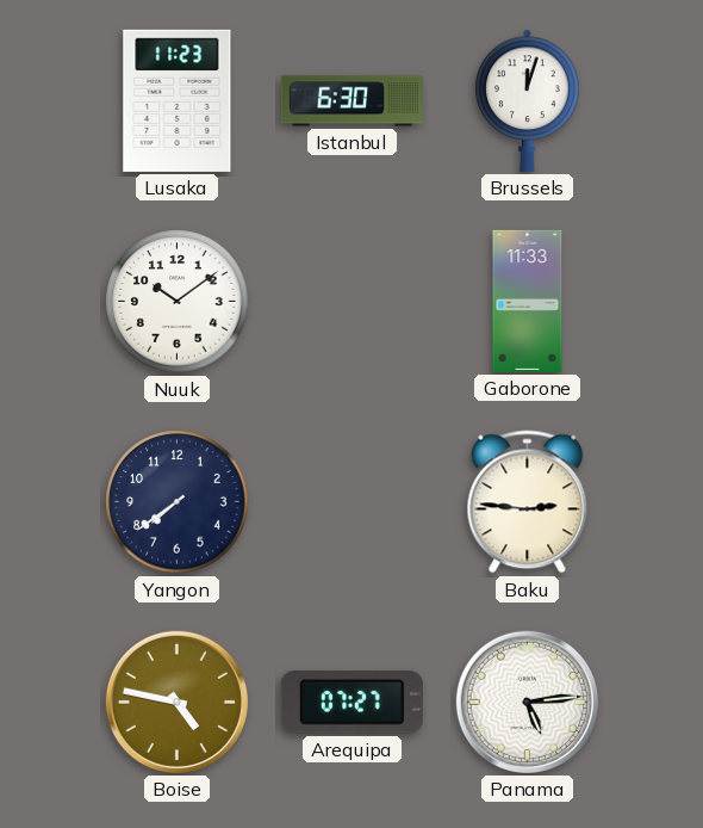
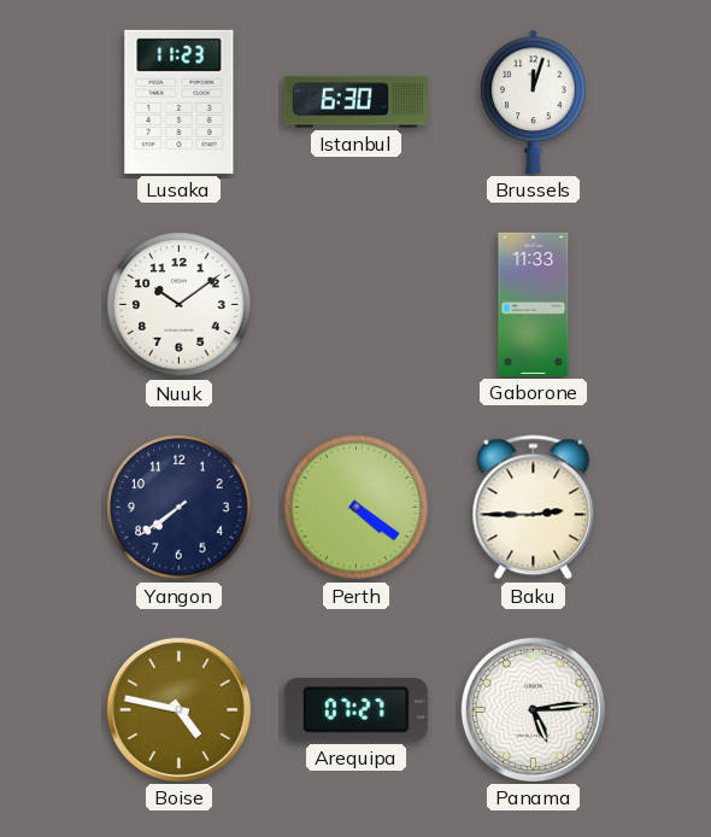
Perth: none -> 4:21 (357, 508)
Baku: 2:46 -> 2:45 (534, 508)
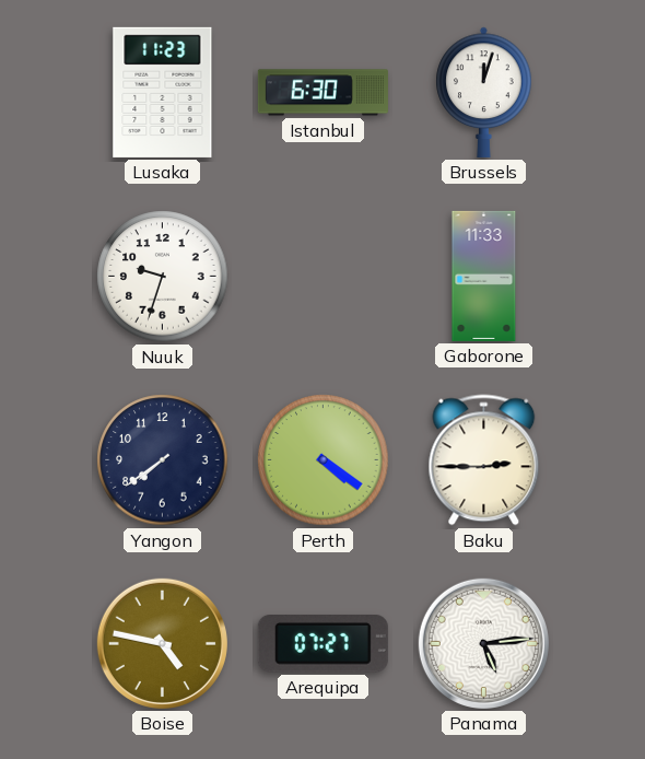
Nuuk: 10:09 -> 9:33 (163, 277)
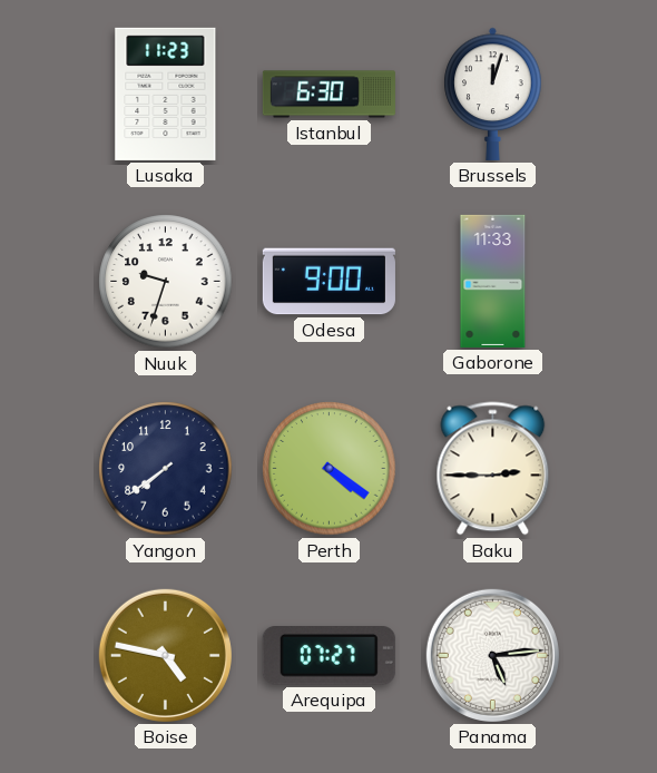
Odesa: none -> 9:00 (329, 282)
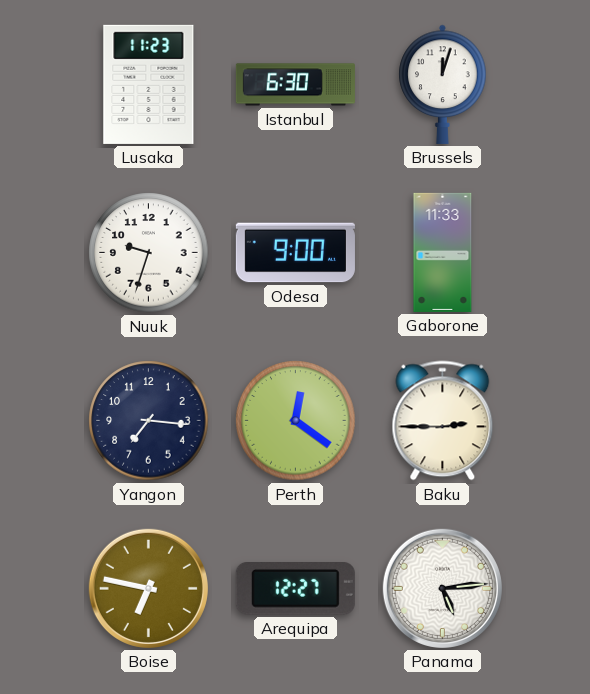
Yangon: 7:39 -> 7:16 (149, 421)
Perth: 4:21 -> 12:21 (296, 421)
Boise: 4:47 -> 6:47 (148, 588)
Arequipa: 07:27 -> 12:27 (295, 589)
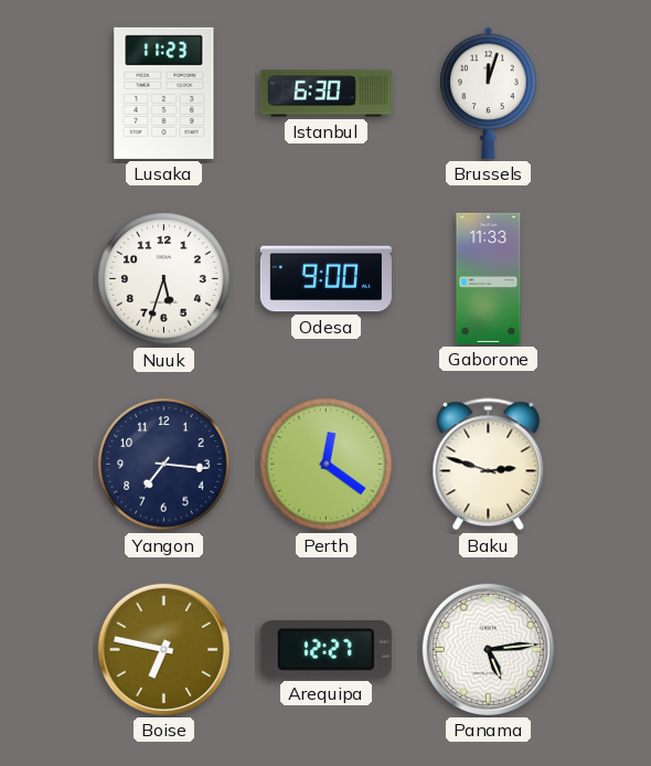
Nuuk: 9:33 -> 5:33 (164, 279)
Baku: 2:45 -> 2:48 (489, 465)
